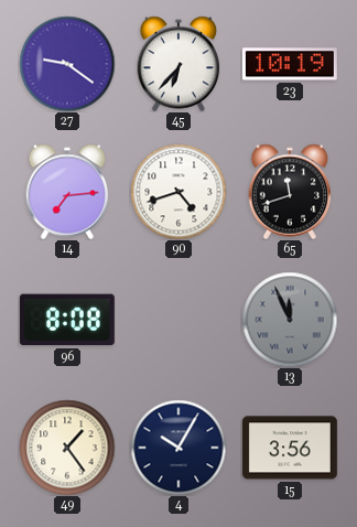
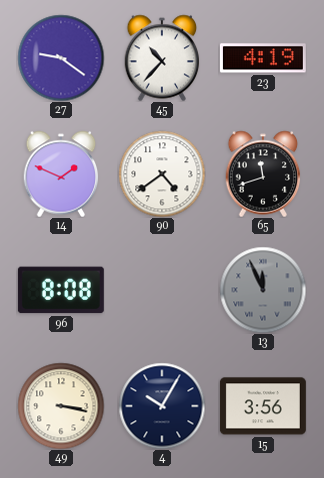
45: 6:37 -> 10:37 (162, 58)
23: 10:19 -> 4:19 (263, 58)
14: 7:14 -> 1:49 (61, 174)
90: 4:42 -> 4:39 (162, 174)
49: 1:24 -> 3:17 (61, 406)
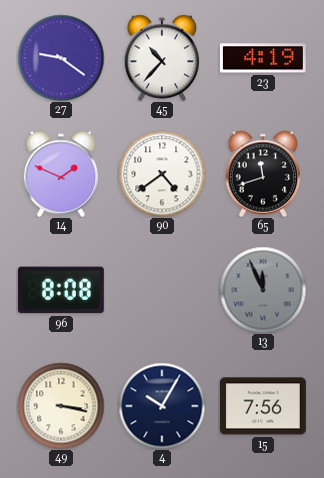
15: 3:56 -> 7:56 (263, 406)
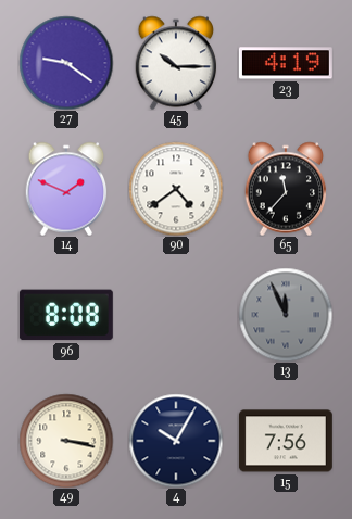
45: 10:37 -> 10:15 (176, 63)
65: 11:42 -> 11:37 (286, 189)
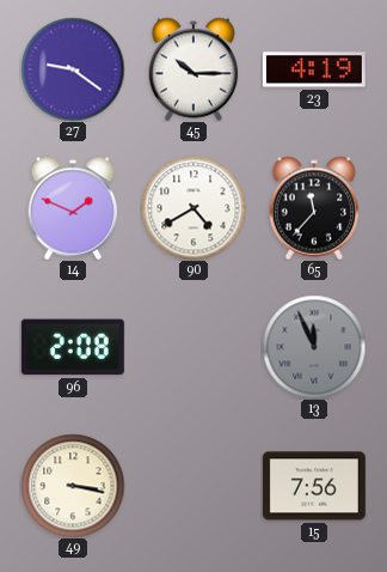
90: 4:39 -> 4:40 (193, 208)
96: 8:08 -> 2:08 (73, 347)
4: 10:05 -> none (176, 441)
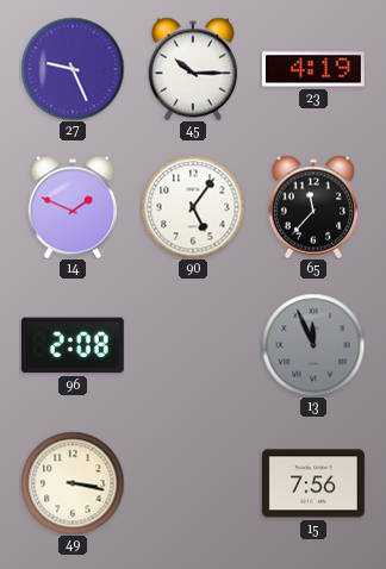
27: 9:21 -> 9:26 (73, 69)
90: 4:40 -> 5:06 (193, 207)
